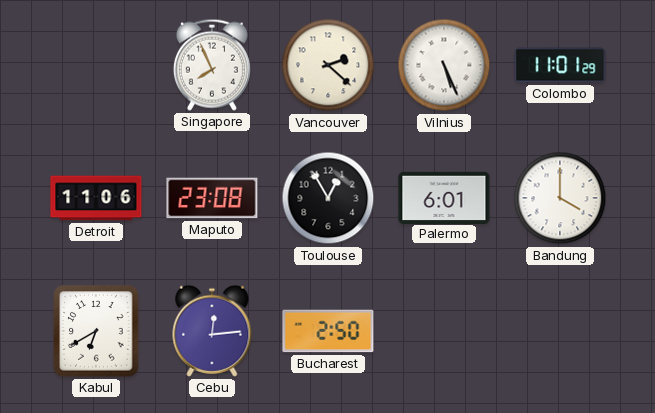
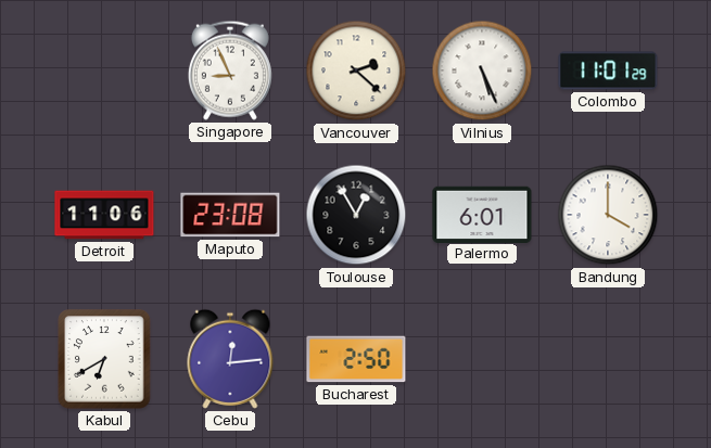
Singapore: 7:56 -> 8:56 (230, 71)
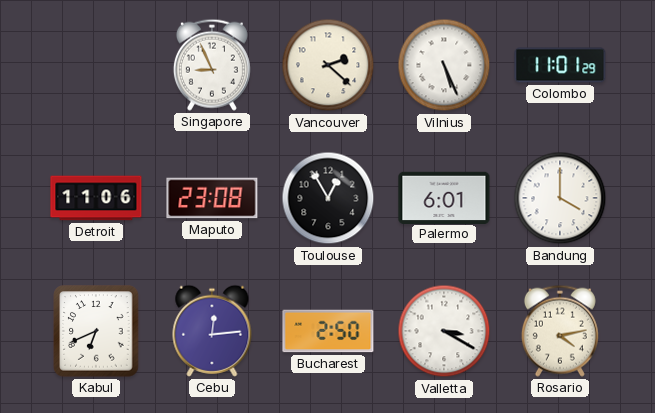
Kabul: 6:40 -> 6:41 (96, 331)
Valletta: none -> 3:20 (444, 331)
Rosario: none -> 4:13 (560, 331)
